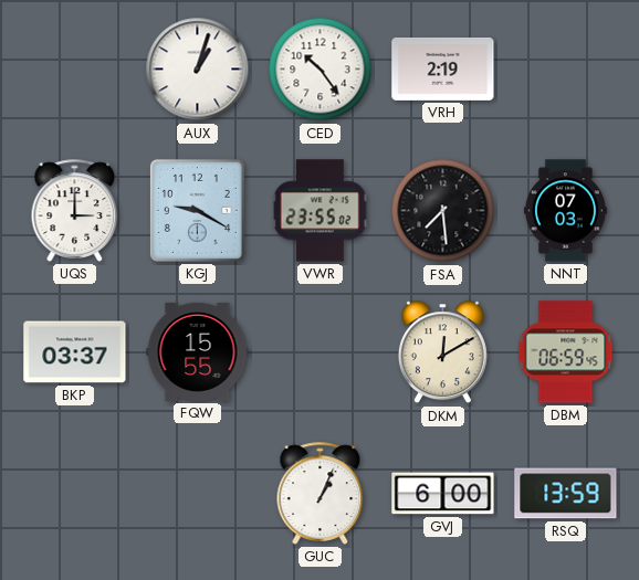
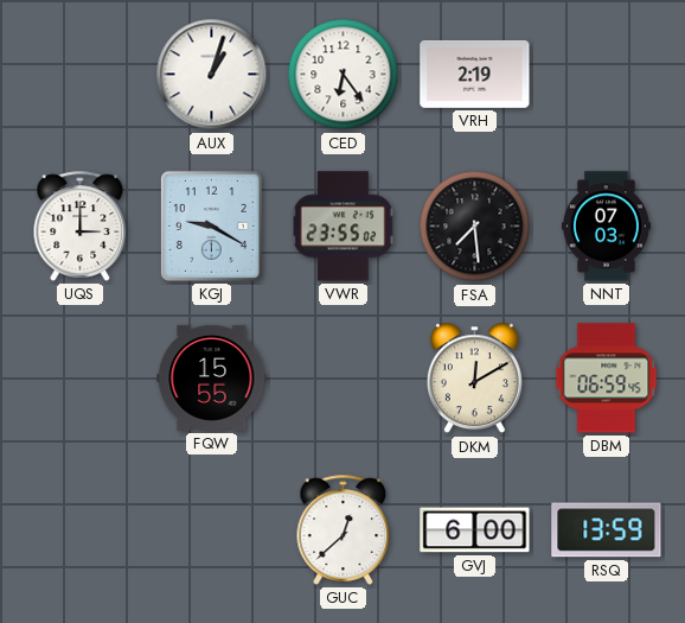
CED: 10:24 -> 6:24 (344, 75)
BKP: 03:37 -> none (75, 352)
GUC: 1:04 -> 12:38 (344, 529)
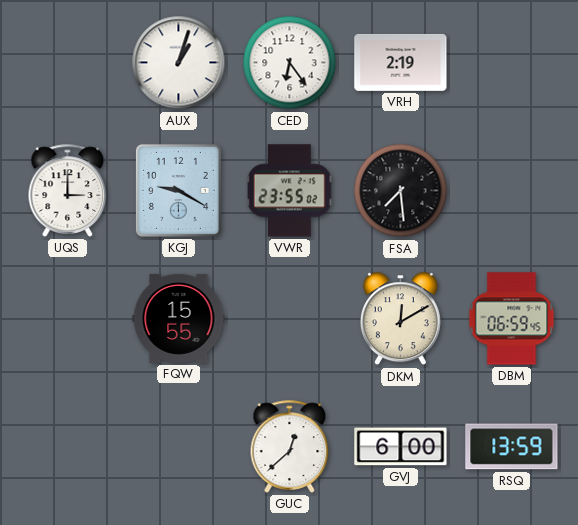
NNT: 07:03 -> none (606, 227)
